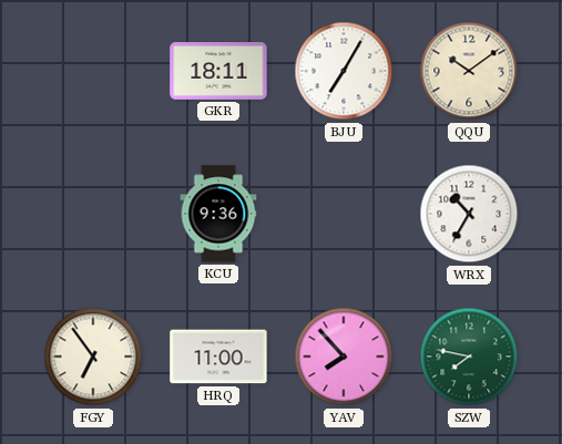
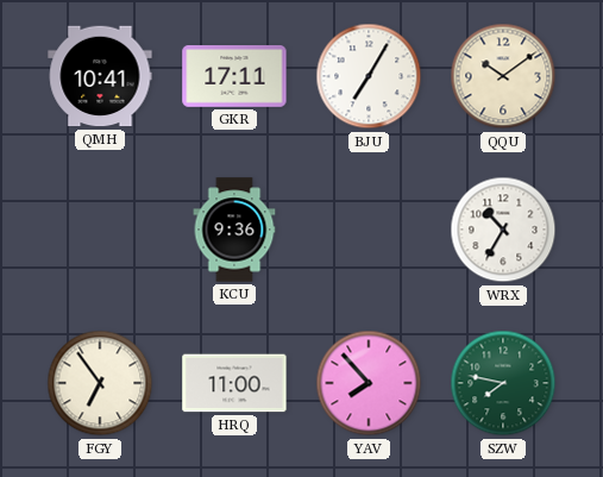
QMH: none -> 10:41 (100, 76)
GKR: 18:11 -> 17:11 (234, 77)
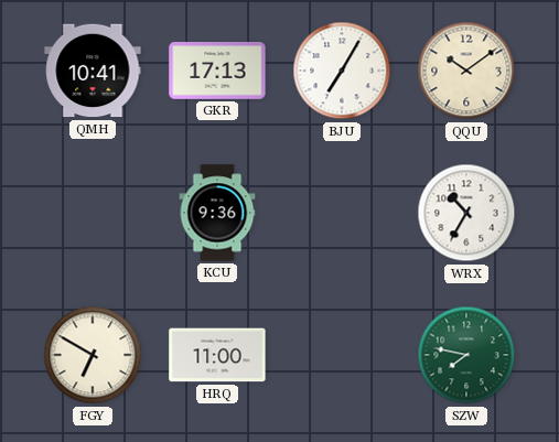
GKR: 17:11 -> 17:13 (217, 72)
FGY: 6:54 -> 6:50 (93, 355)
YAV: 7:53 -> none (369, 383)
